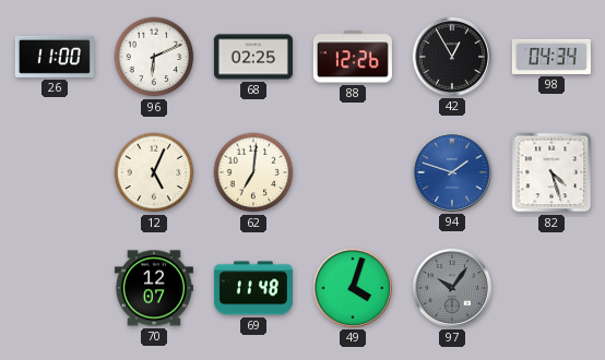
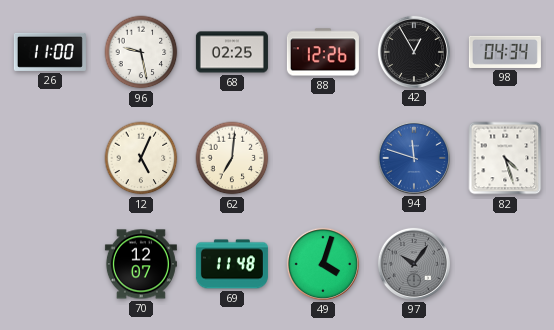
96: 6:11 -> 9:28 (141, 52)
94: 1:48 -> 11:48 (414, 158)
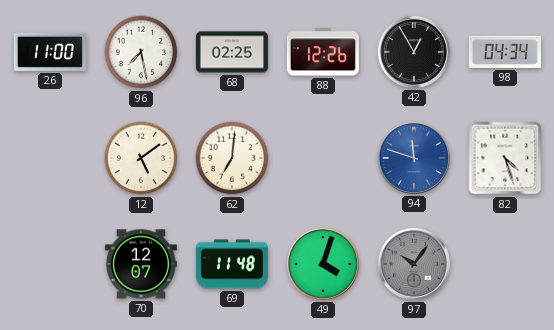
96: 9:28 -> 7:28 (141, 52)
12: 5:04 -> 5:09 (141, 158)
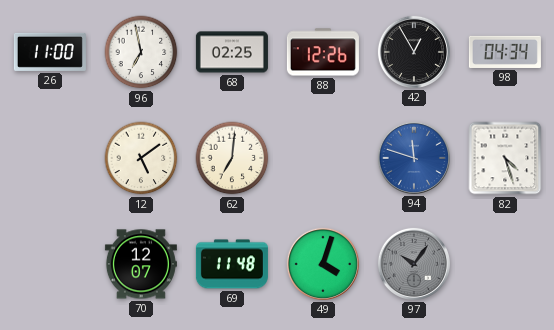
96: 7:28 -> 6:58 (141, 52)
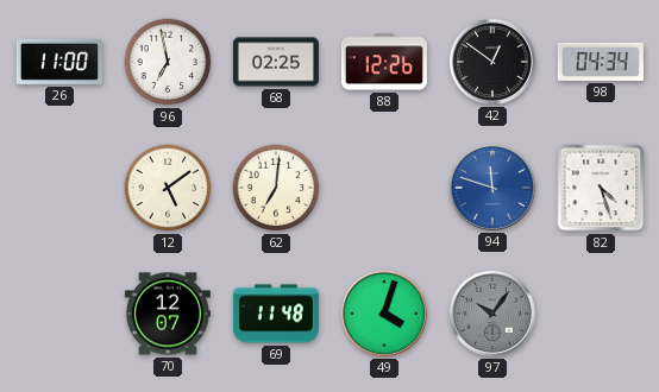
42: 12:55 -> 12:51 (492, 62)
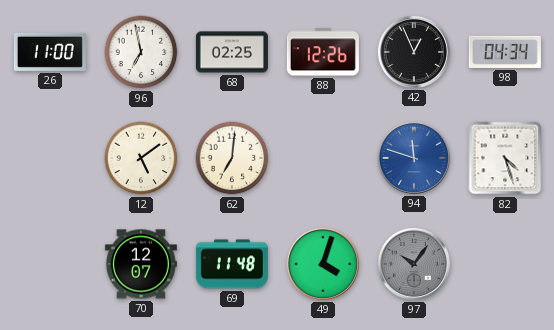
42: 12:51 -> 12:56 (414, 52)
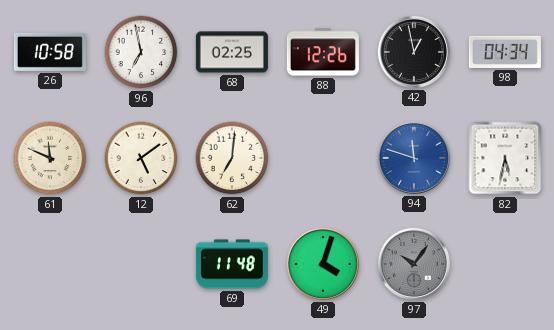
26: 11:00 -> 10:58 (50, 52)
42: 12:56 -> 12:58 (414, 52)
61: none -> 11:49 (50, 158)
82: 4:27 -> 5:32 (505, 158)
70: 12:07 -> none (141, 264)
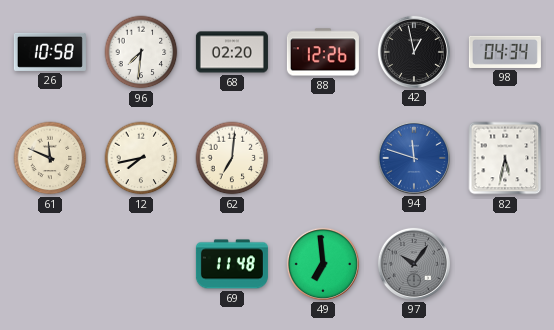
96: 6:58 -> 7:31 (141, 52)
68: 02:25 -> 02:20 (232, 52)
12: 5:09 -> 7:43 (141, 158)
49: 4:03 -> 6:59 (323, 264)
